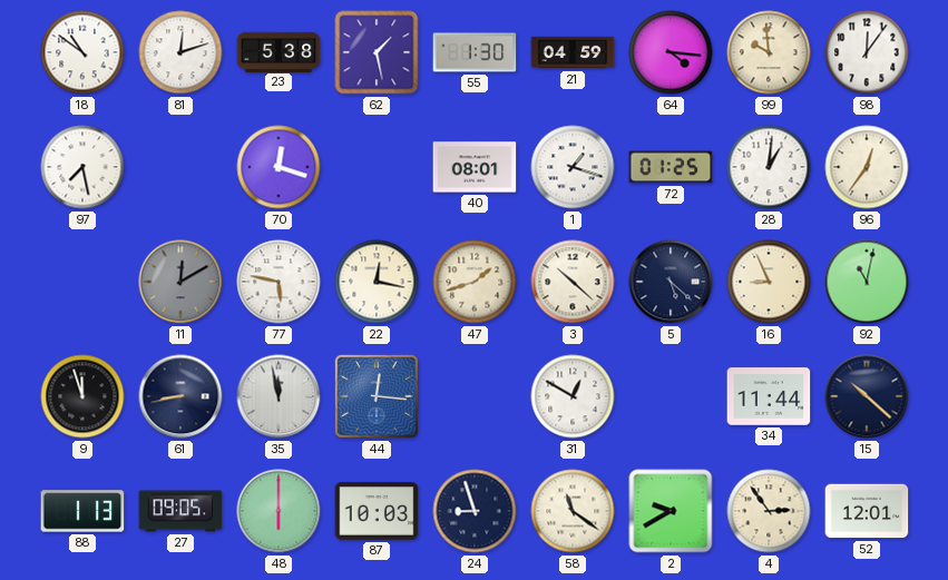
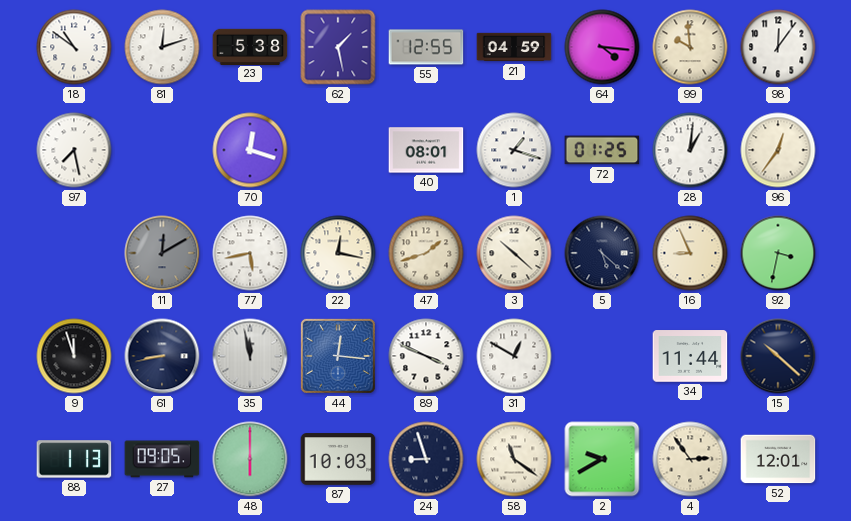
55: 1:30 -> 12:55 (426, 47)
77: 5:47 -> 5:43 (250, 253)
92: 11:02 -> 3:32 (778, 253)
89: none -> 3:49 (426, 356)
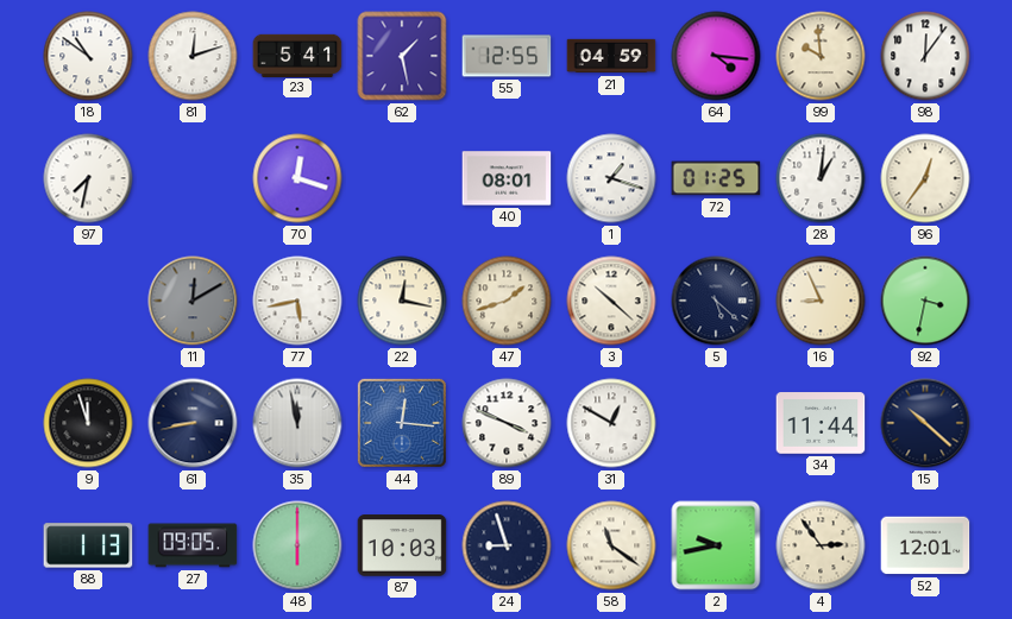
23: 5:38 -> 5:41 (297, 55)
97: 7:28 -> 7:32 (88, 178)
2: 9:40 -> 9:43 (716, 545)
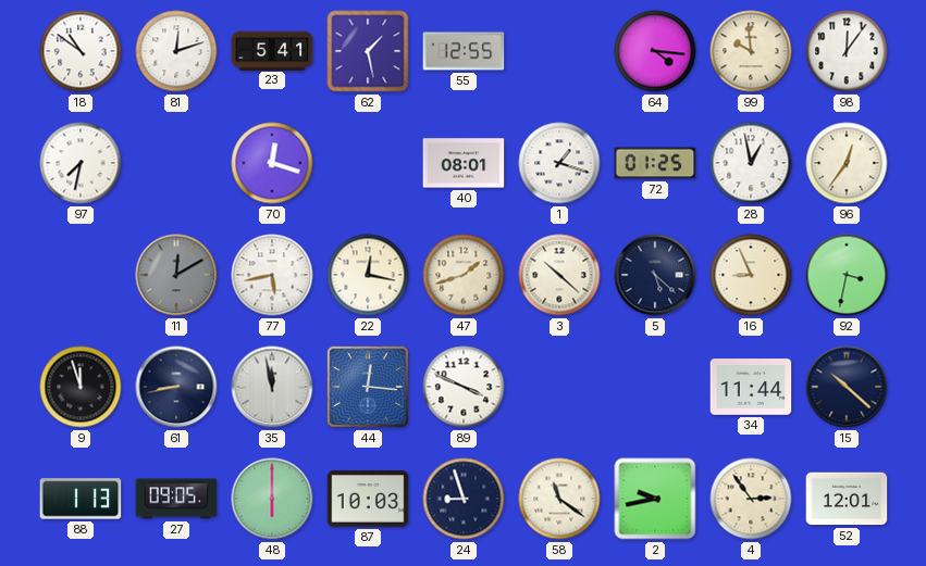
21: 04:59 -> none (611, 56)
28: 1:01 -> 12:58 (751, 163)
31: 12:50 -> none (611, 423)
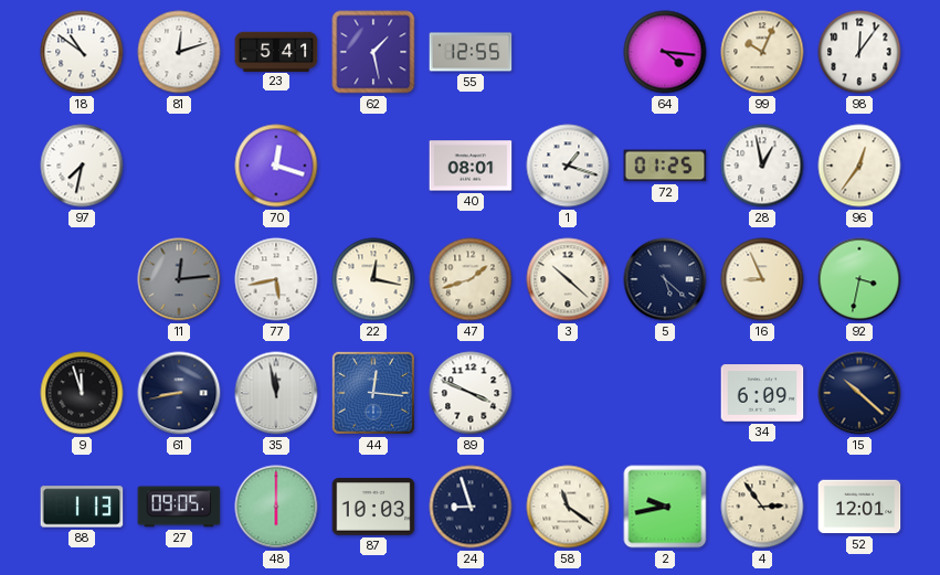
99: 9:59 -> 10:04 (762, 52)
11: 12:10 -> 12:14 (179, 279)
34: 11:44 -> 6:09 (762, 393)
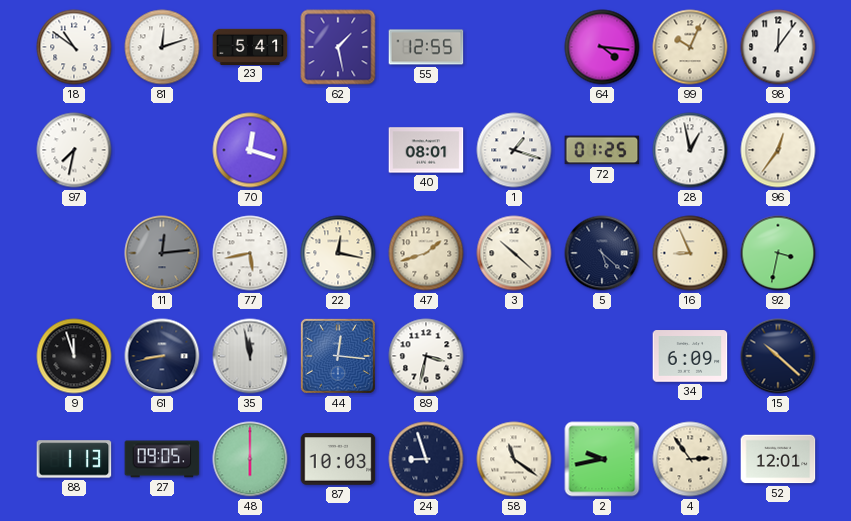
89: 3:49 -> 3:32 (426, 356)
